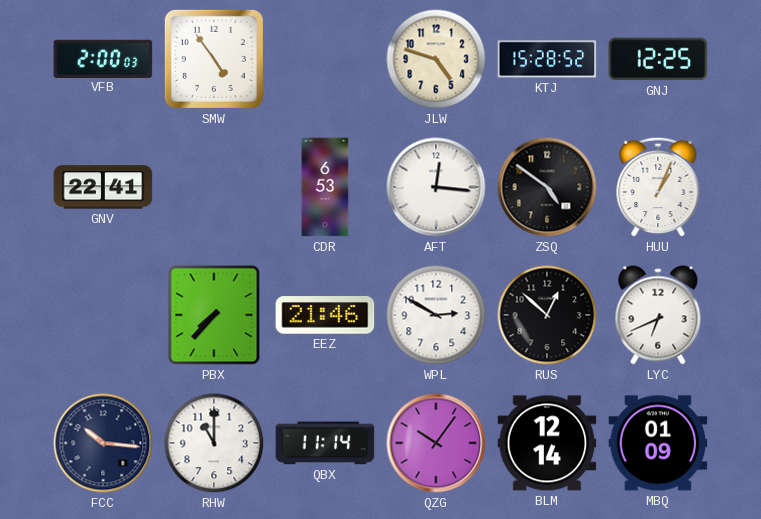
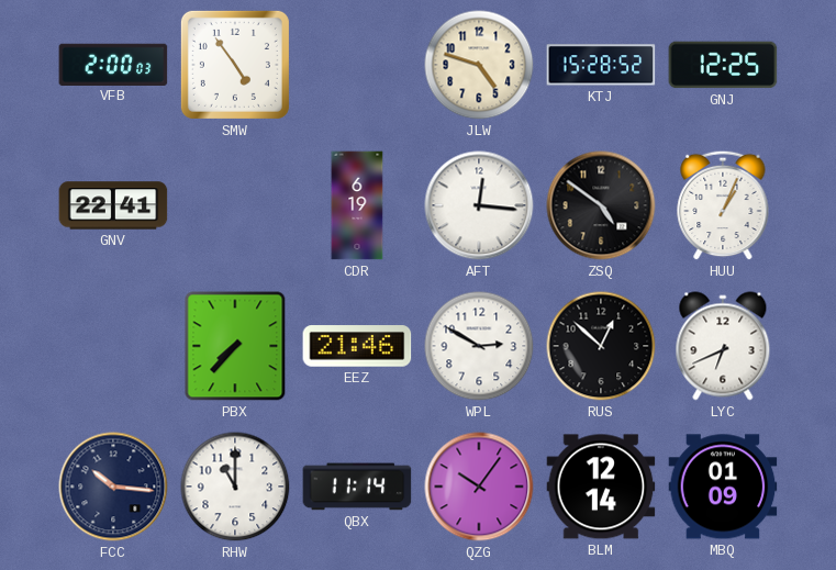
CDR: 6:53 -> 6:19 (357, 205)
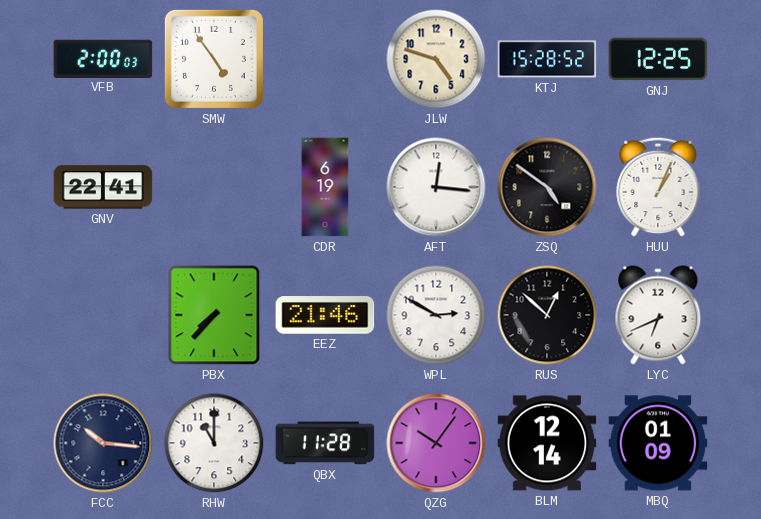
QBX: 11:14 -> 11:28 (325, 443)
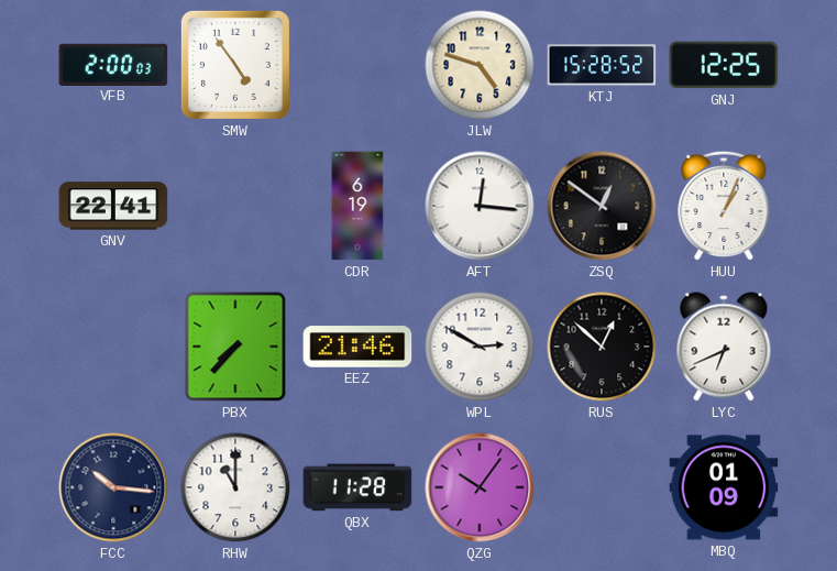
ZSQ: 4:51 -> 12:51 (602, 206)
BLM: 12:14 -> none (547, 443)
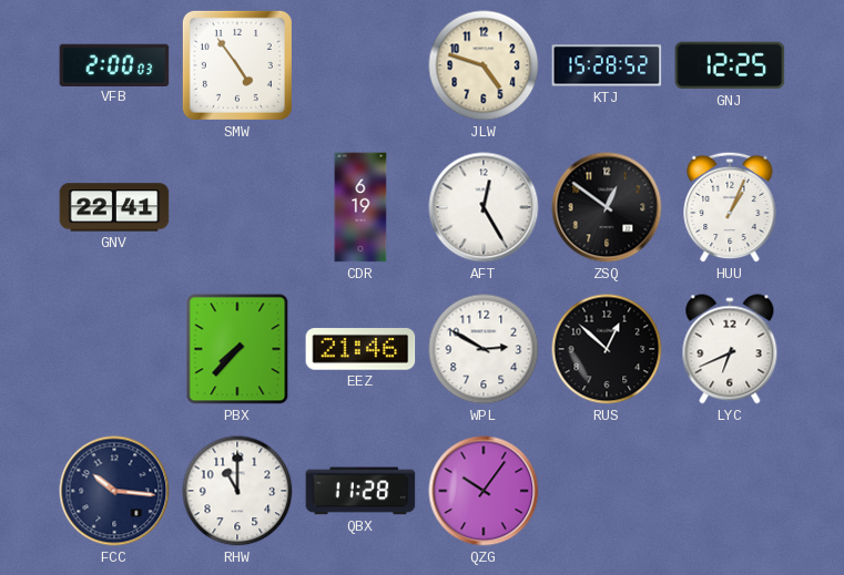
AFT: 12:16 -> 12:25 (484, 207)
MBQ: 01:09 -> none (724, 487)
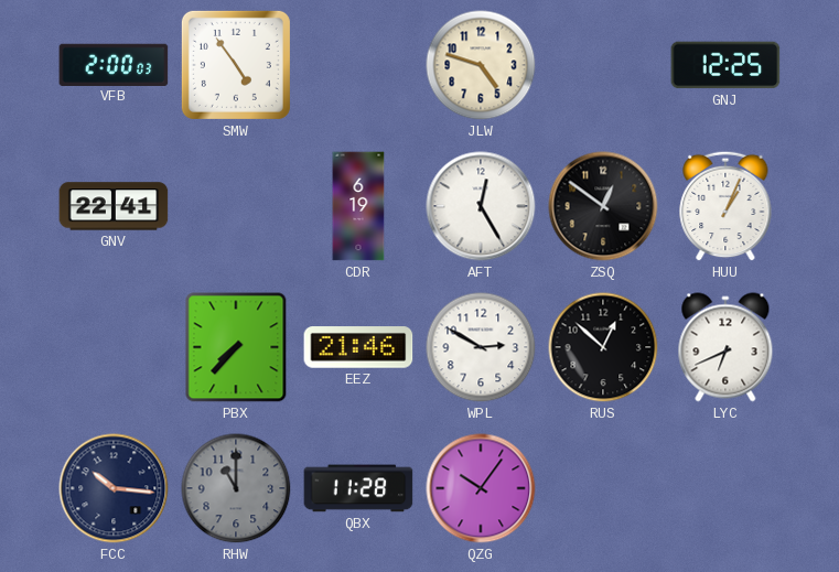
KTJ: 15:28 -> none (607, 65)
RHW dial: white -> grey (236, 488)
